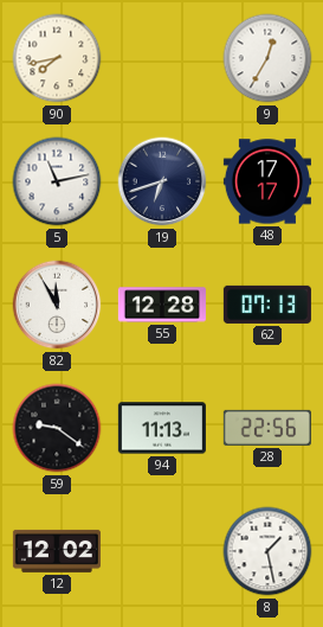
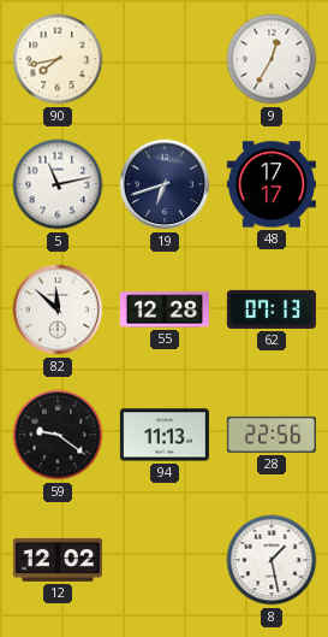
82: 11:55 -> 11:52 (58, 309)
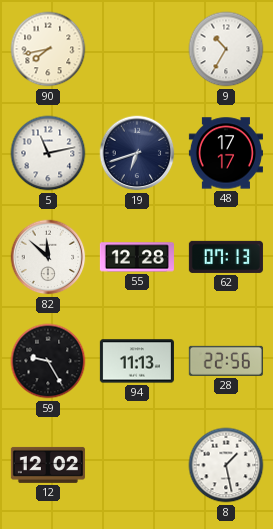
9: 12:35 -> 10:35 (226, 49)
59: 9:21 -> 9:25 (48, 361)
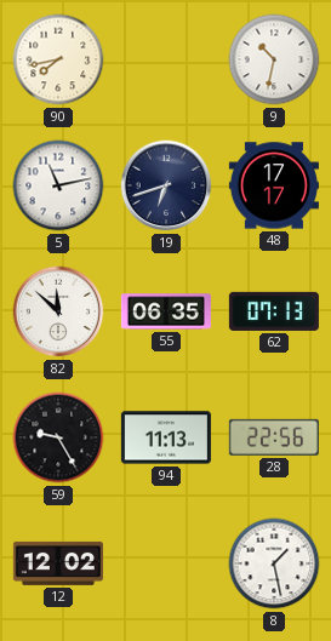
9: 10:35 -> 10:32 (274, 59)
55: 12:28 -> 06:35 (166, 311)
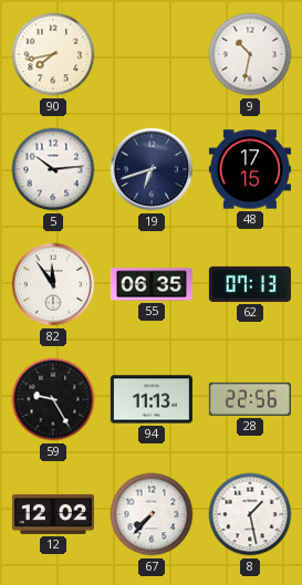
5: 11:13 -> 10:14 (53, 169)
48: 17:17 -> 17:15 (250, 169)
82: 11:52 -> 11:54 (53, 284)
67: none -> 7:37 (152, 514)
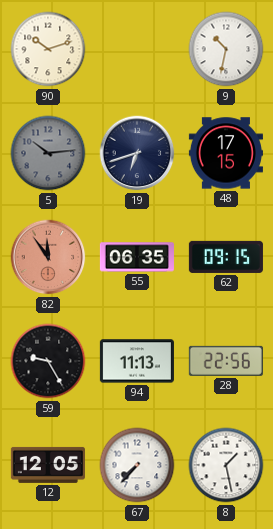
90: 7:43 -> 10:12 (48, 49)
5 dial: white -> grey (48, 153)
82 dial: white -> salmon (48, 257)
62: 07:13 -> 09:15 (226, 257)
12: 12:02 -> 12:05 (48, 465)
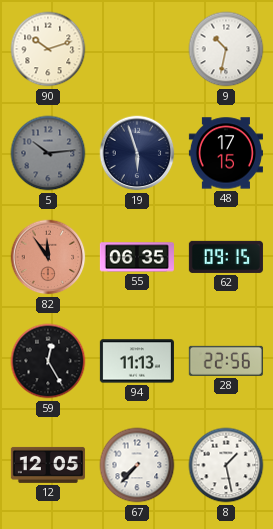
19: 6:42 -> 5:57 (137, 153)
59: 9:25 -> 12:25 (48, 361)
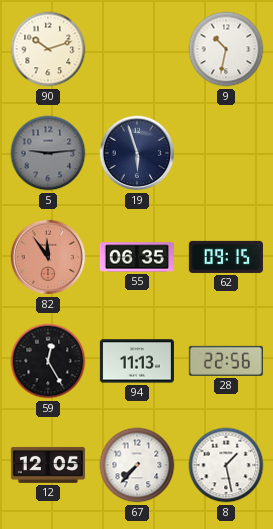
5: 10:14 -> 9:14 (48, 153)
48: 17:15 -> none (226, 153)
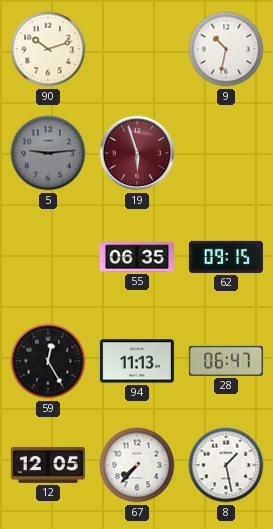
19 dial: navy -> burgundy (137, 153)
82: 11:54 -> none (48, 257)
28: 22:56 -> 06:47 (226, 361)
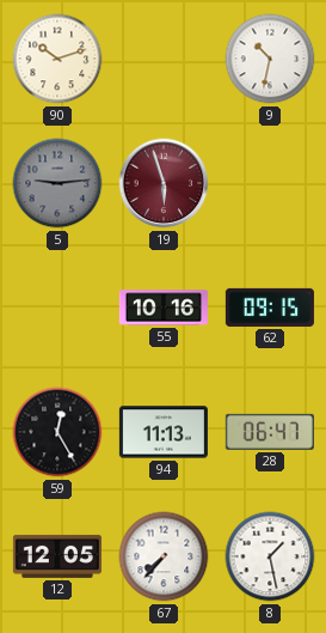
55: 06:35 -> 10:16 (164, 308)
